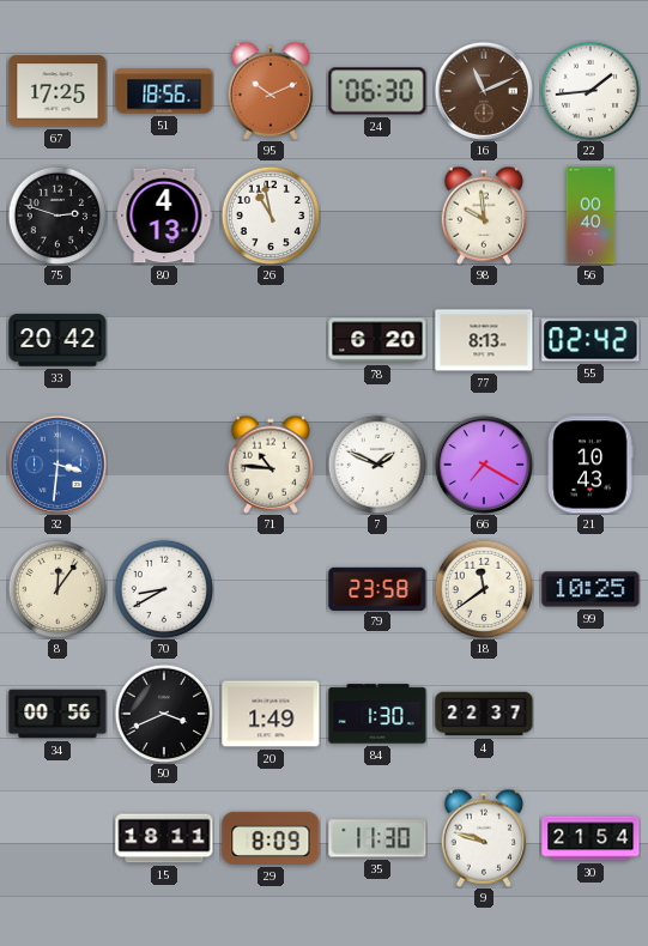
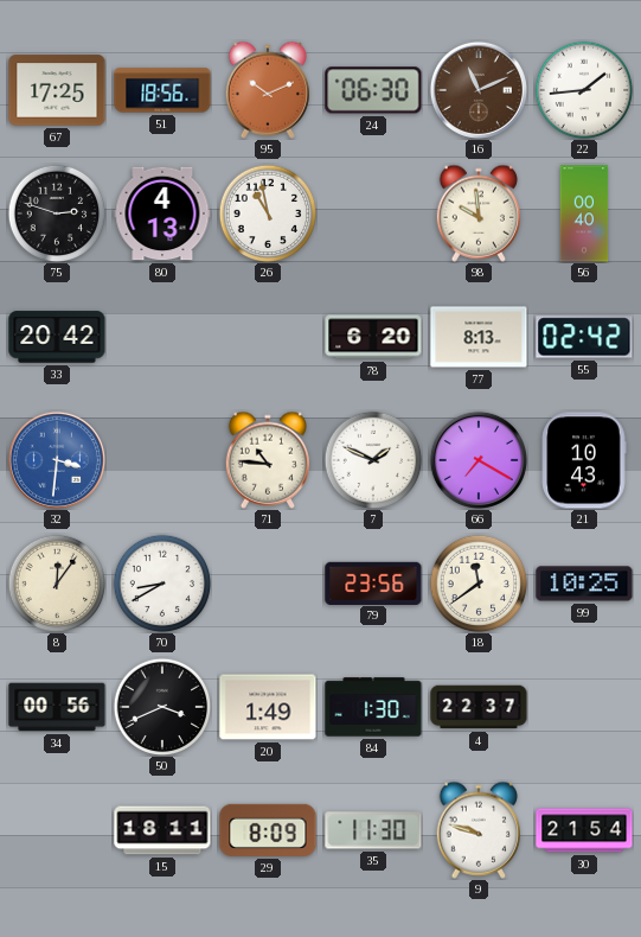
79: 23:58 -> 23:56 (373, 582)
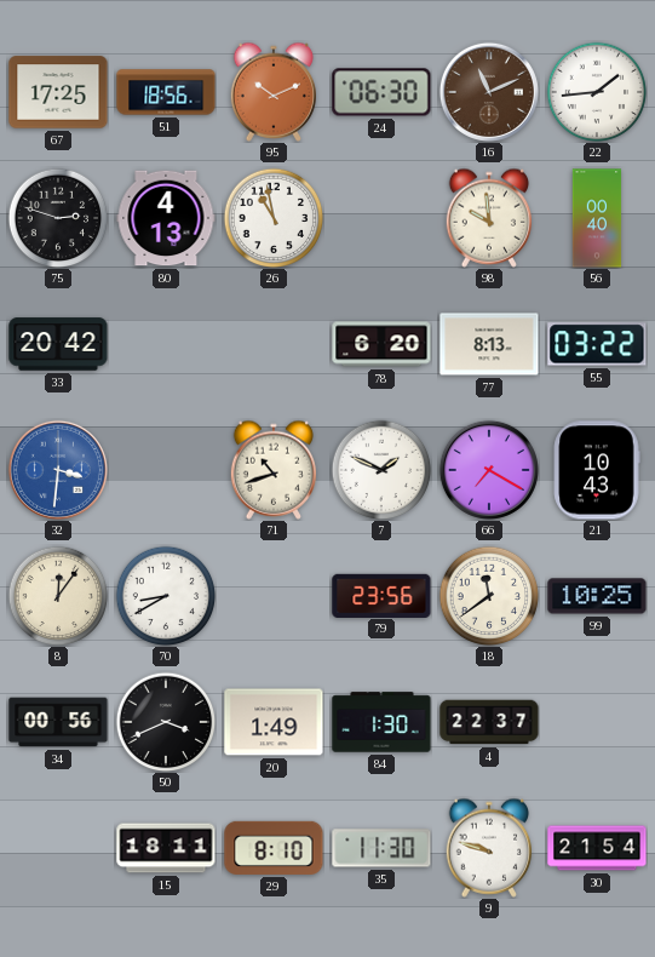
55: 02:42 -> 03:22 (597, 344)
71: 10:46 -> 10:42 (272, 470)
29: 8:09 -> 8:10 (274, 848)
